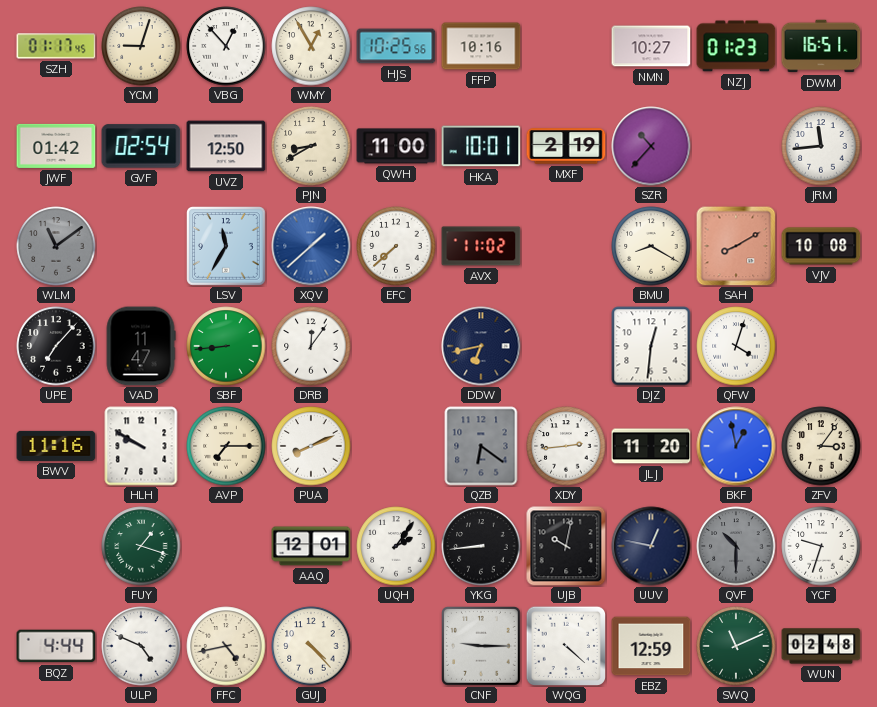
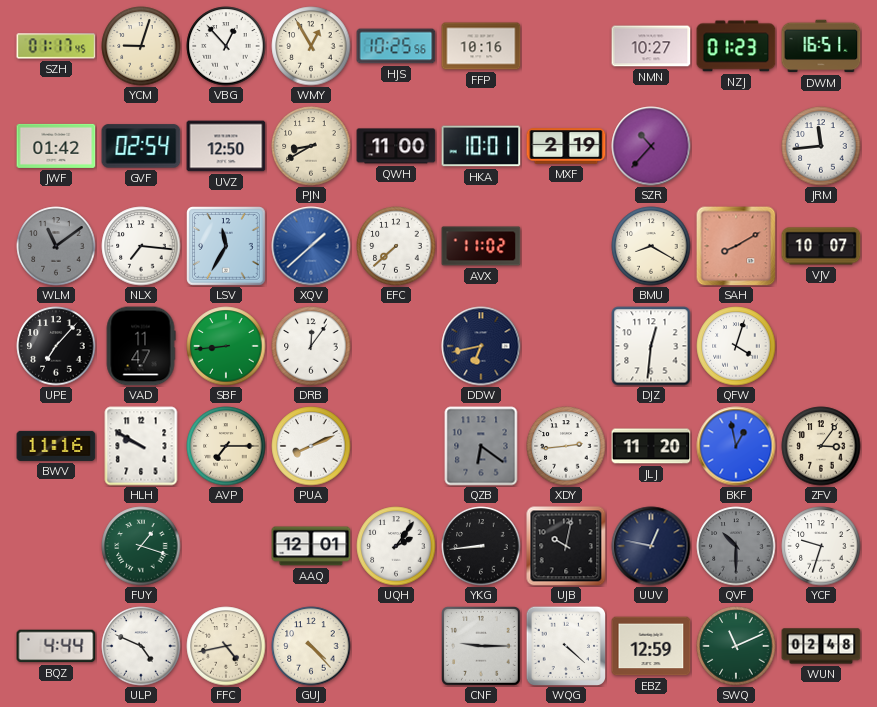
NLX: none -> 7:16 (141, 246)
VJV: 10:08 -> 10:07 (821, 246)
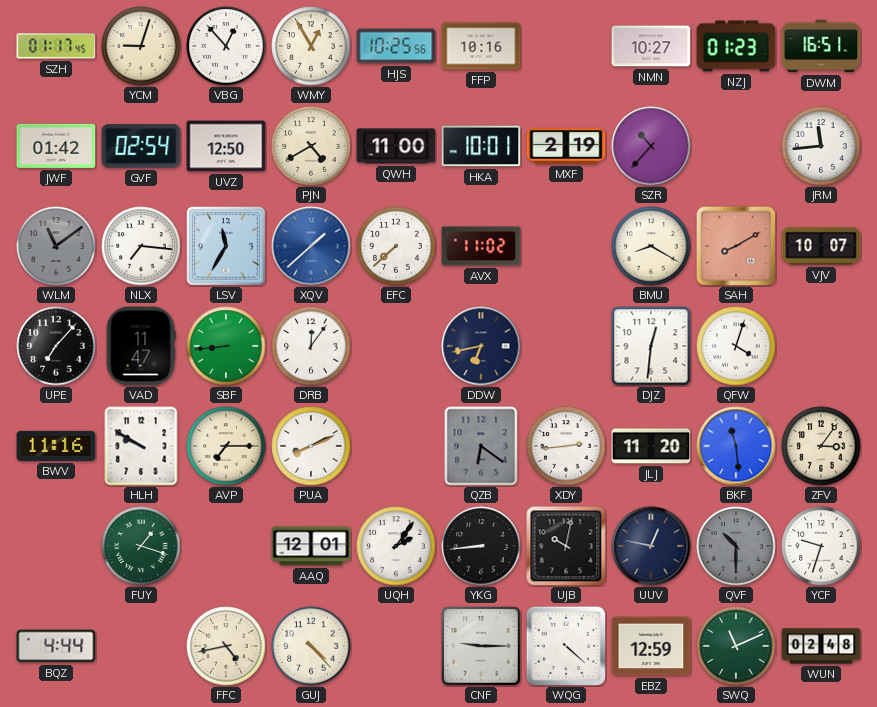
PJN: 8:40 -> 4:40 (311, 146)
BKF: 12:58 -> 11:29 (736, 446)
ULP: 4:49 -> none (141, 646)
